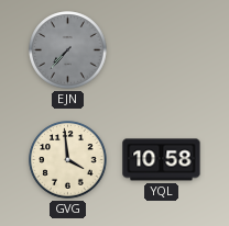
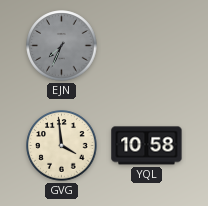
EJN: 7:37 -> 7:34 (62, 46)
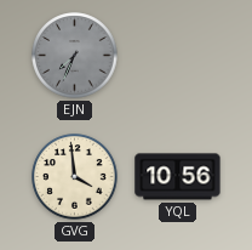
YQL: 10:58 -> 10:56 (178, 177)
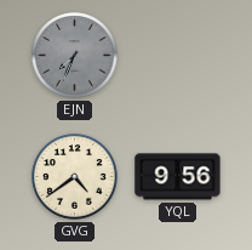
GVG: 3:59 -> 4:39 (75, 177)
YQL: 10:56 -> 9:56 (178, 177)
